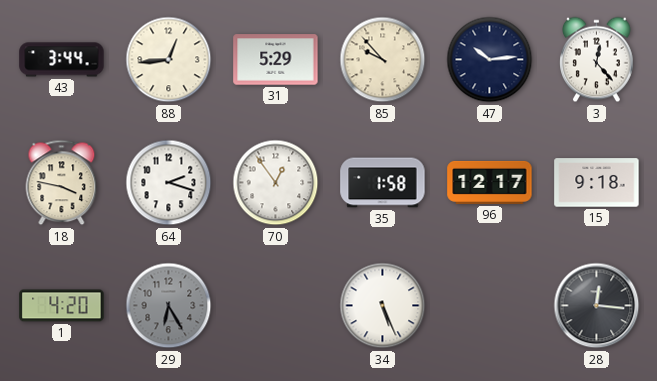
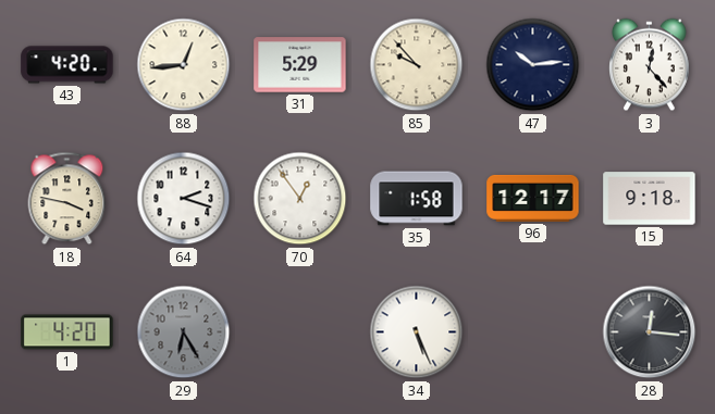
43: 3:44 -> 4:20 (67, 65)
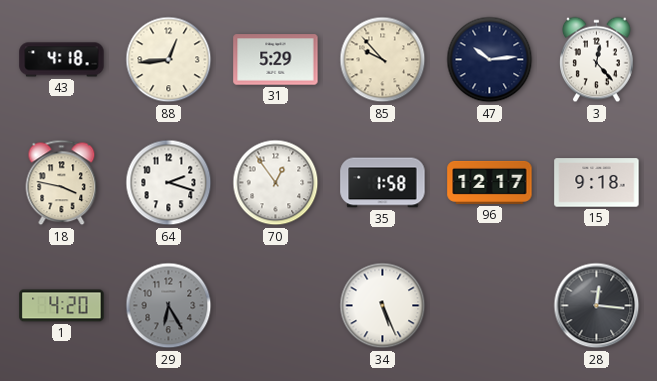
43: 4:20 -> 4:18 (62, 60)
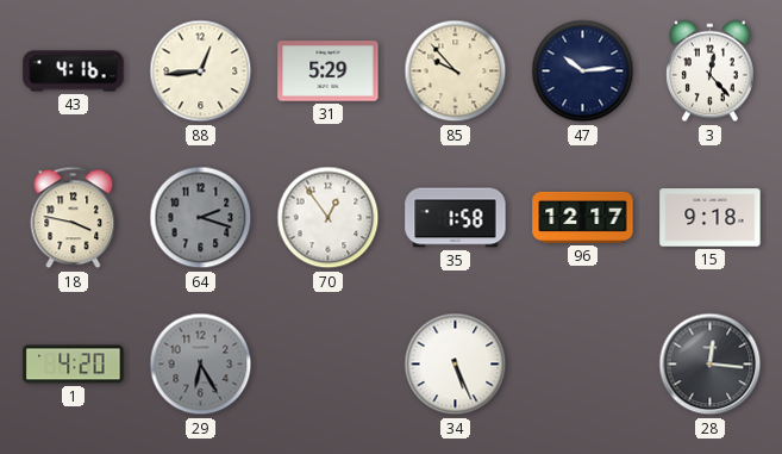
43: 4:18 -> 4:16 (74, 71)
64 dial: white -> grey (201, 218)
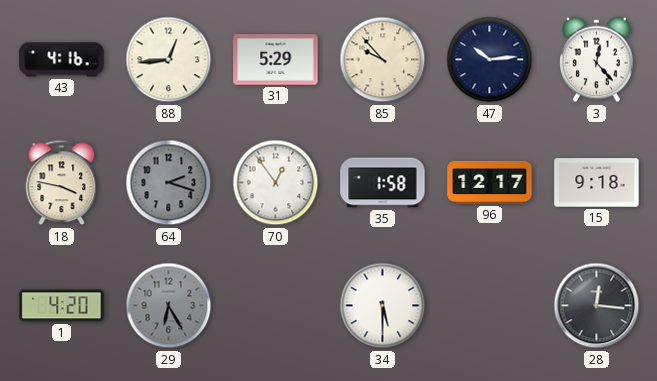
34: 5:26 -> 5:30 (383, 306)
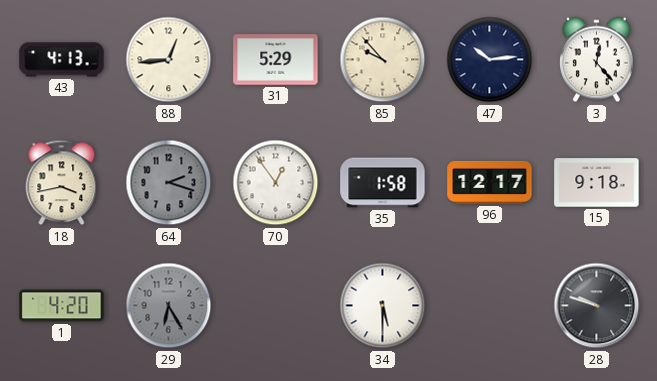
43: 4:16 -> 4:13 (62, 60)
18: 3:47 -> 3:43 (62, 183)
28: 12:16 -> 9:48 (597, 306)
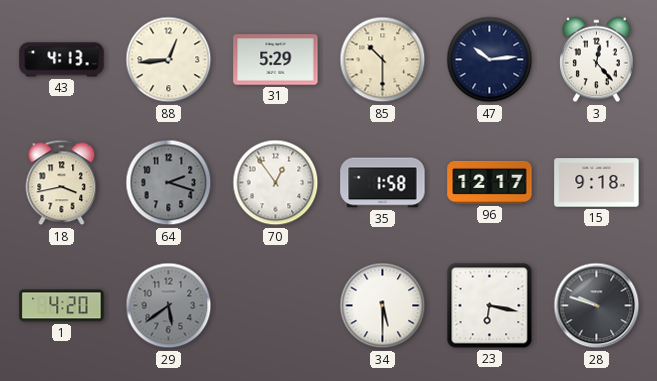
85: 9:53 -> 10:30 (383, 60)
29: 6:25 -> 5:39 (169, 306)
23: none -> 6:17 (490, 306)
